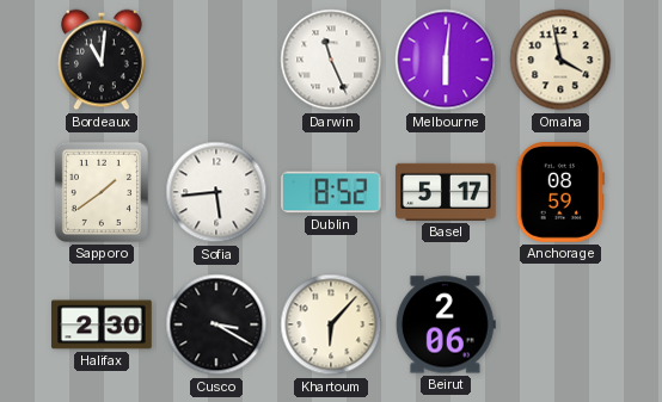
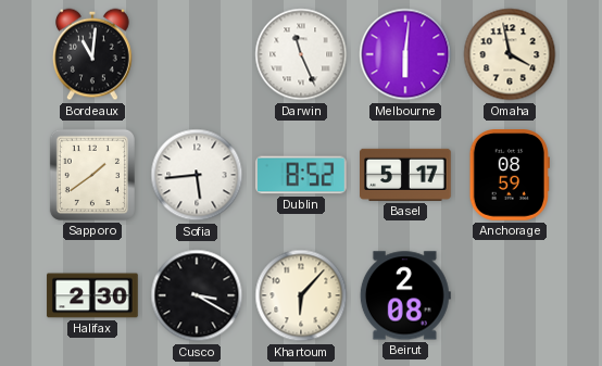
Beirut: 2:06 -> 2:08 (405, 295)
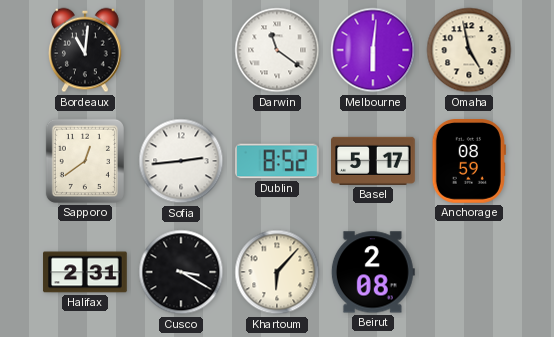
Darwin: 11:26 -> 11:21 (277, 50)
Omaha: 3:58 -> 4:58 (469, 50)
Sapporo: 1:39 -> 12:39 (85, 161)
Sofia: 5:44 -> 2:44 (181, 161)
Halifax: 2:30 -> 2:31 (85, 272)
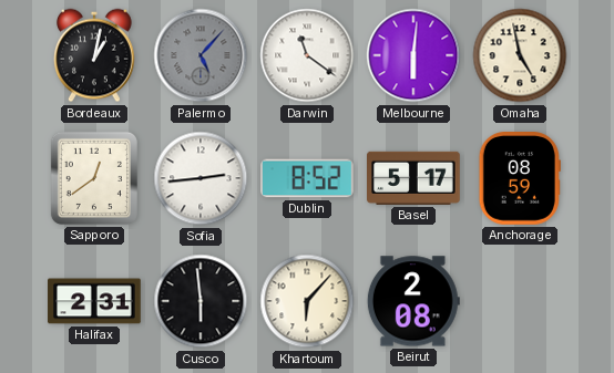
Bordeaux: 11:01 -> 1:02 (95, 55)
Palermo: none -> 5:07 (201, 55)
Cusco: 3:20 -> 5:59 (201, 301)
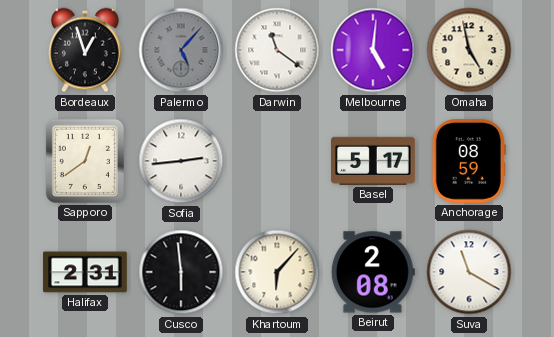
Bordeaux: 1:02 -> 12:57 (86, 50)
Melbourne: 6:01 -> 5:01 (373, 50)
Dublin: 8:52 -> none (308, 178)
Suva: none -> 11:20 (469, 272)
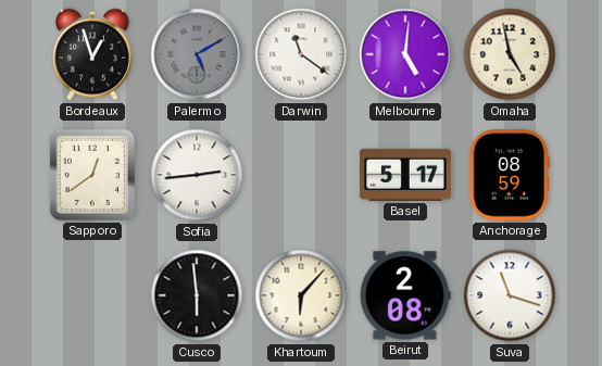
Palermo: 5:07 -> 5:10 (197, 54)
Halifax: 2:31 -> none (85, 272)
Suva: 11:20 -> 11:18 (510, 295)
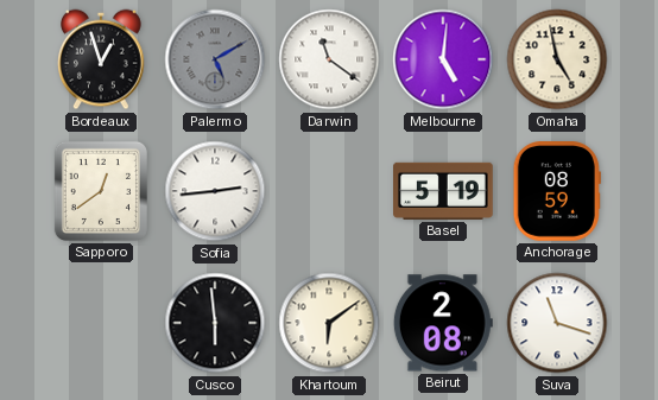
Basel: 5:17 -> 5:19 (444, 191)
Khartoum: 6:07 -> 6:09 (329, 323)
